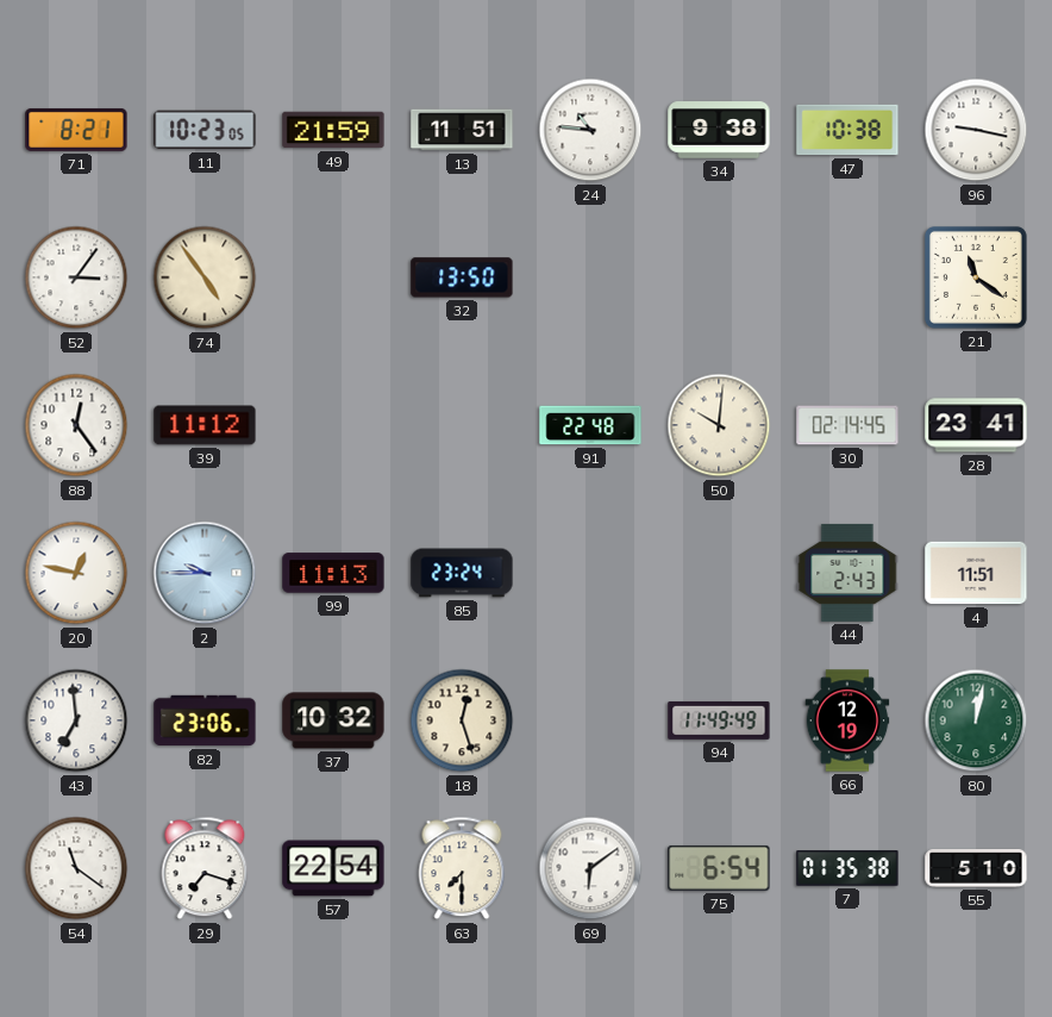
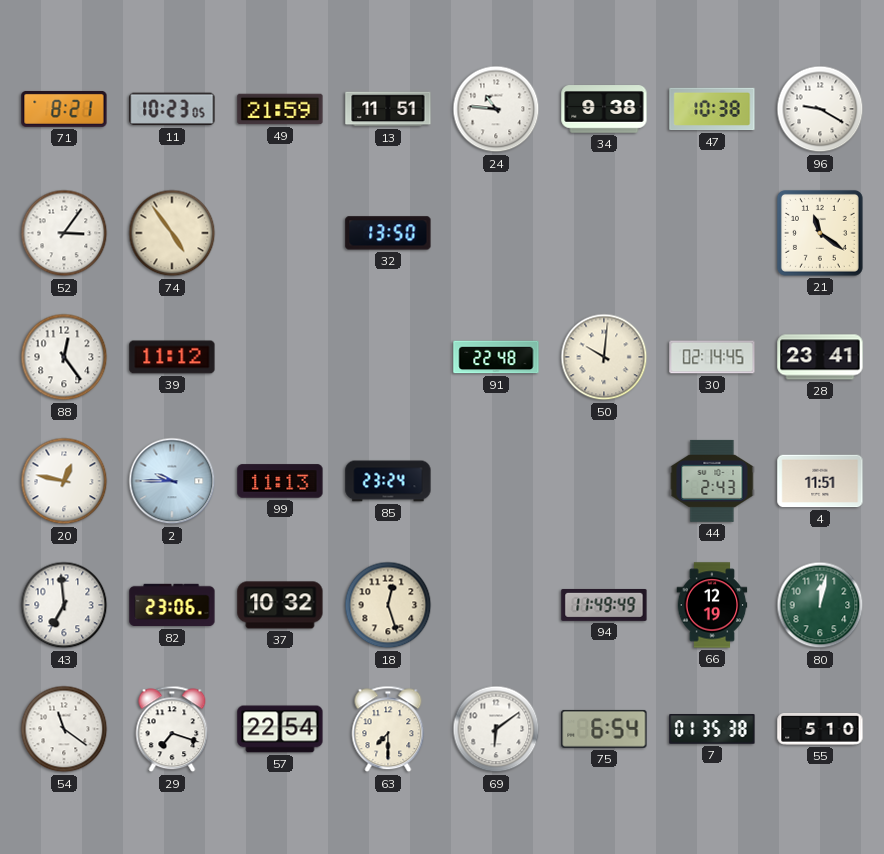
96: 9:17 -> 9:20 (820, 109)
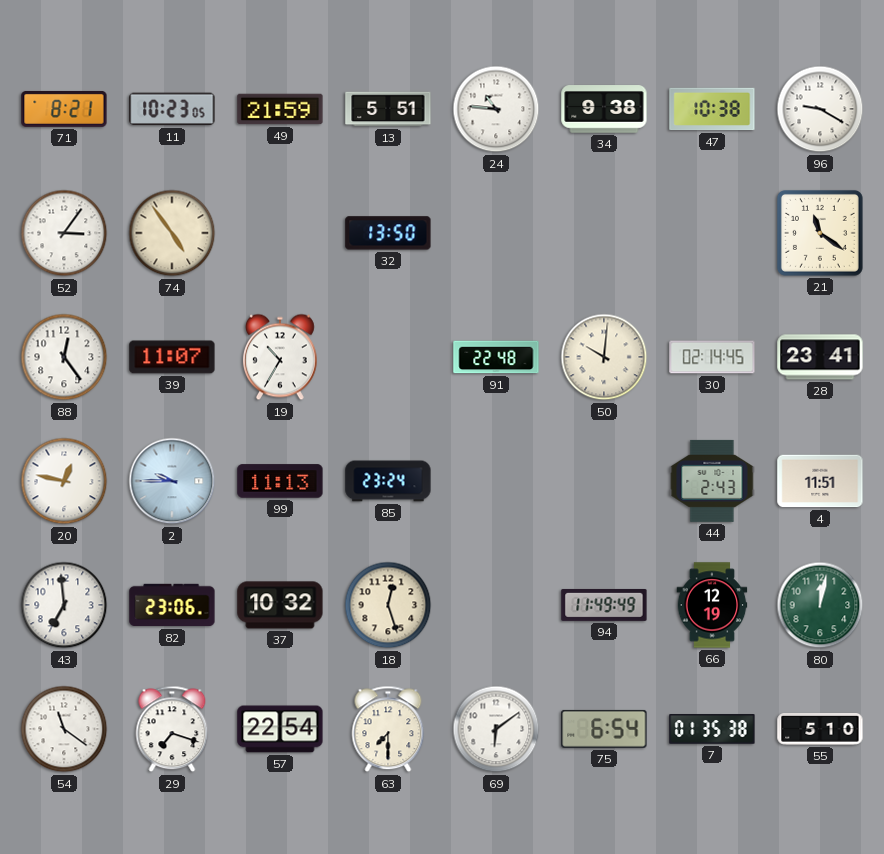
13: 11:51 -> 5:51 (388, 109)
39: 11:12 -> 11:07 (172, 357)
19: none -> 10:35 (280, 357)
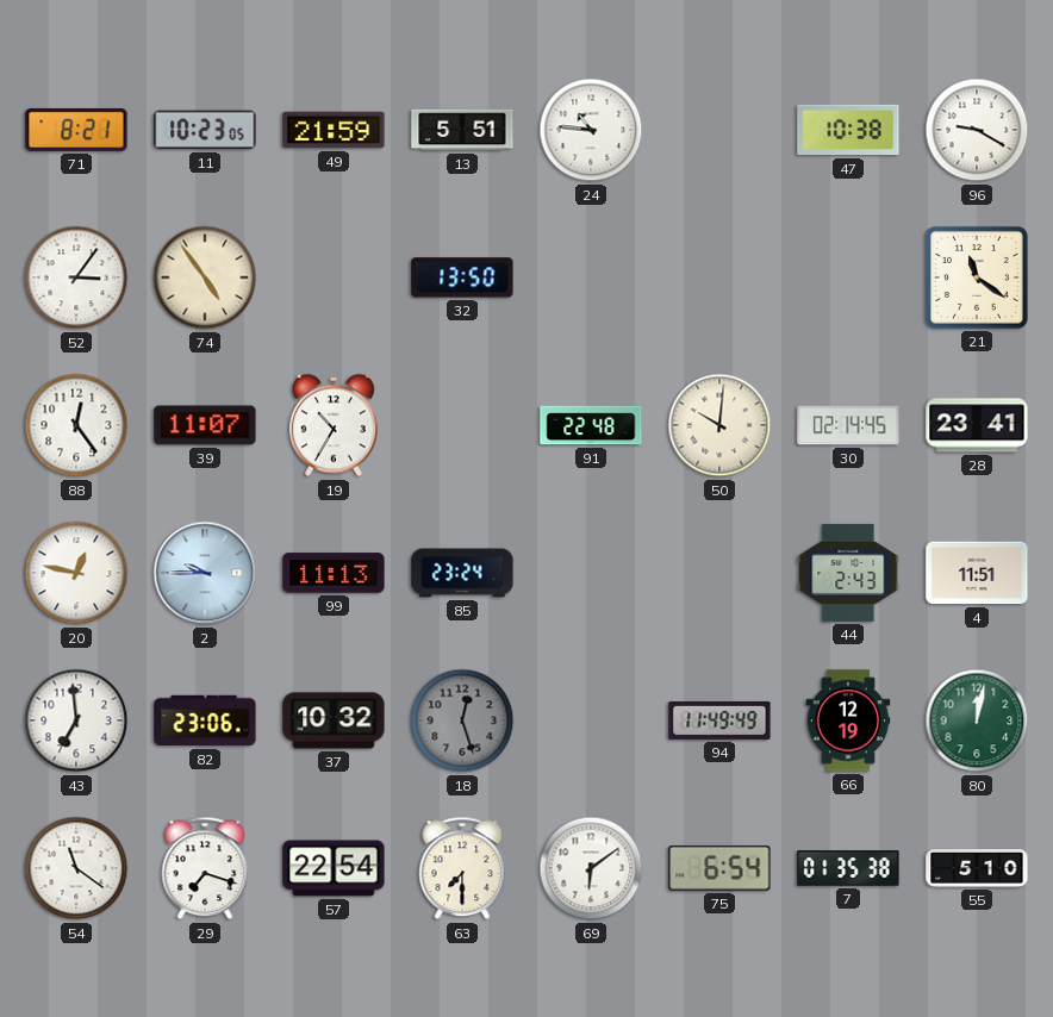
34: 9:38 -> none (604, 109)
18 dial: cream -> grey (462, 720)
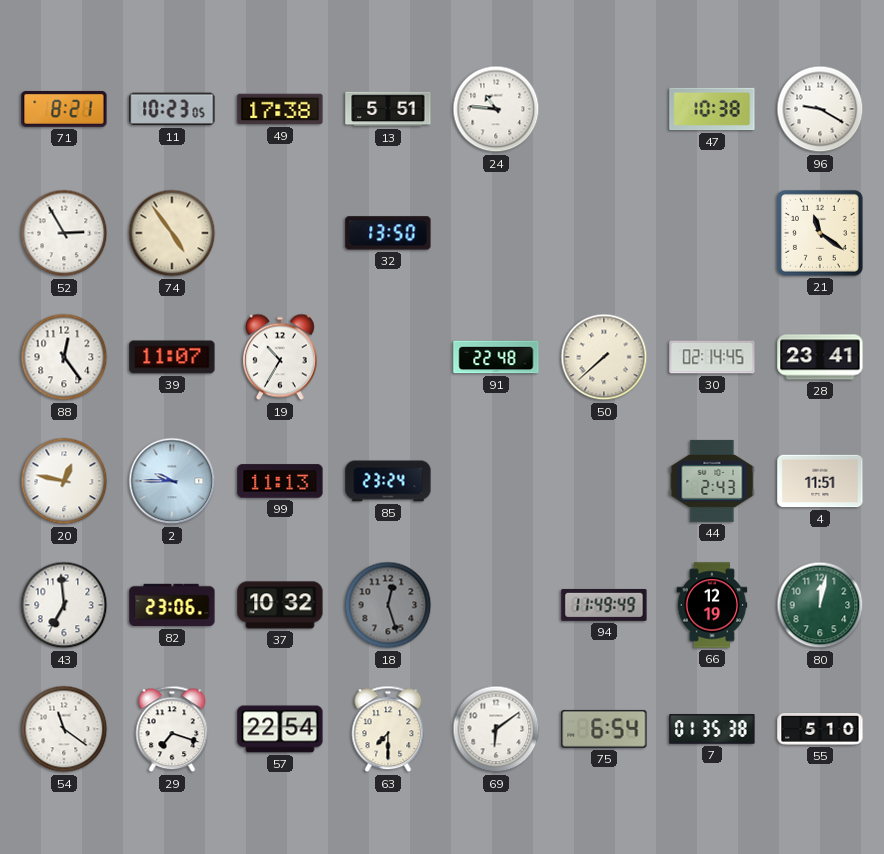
49: 21:59 -> 17:38 (280, 109)
52: 3:06 -> 2:55 (64, 233)
50: 10:01 -> 7:38 (604, 357)
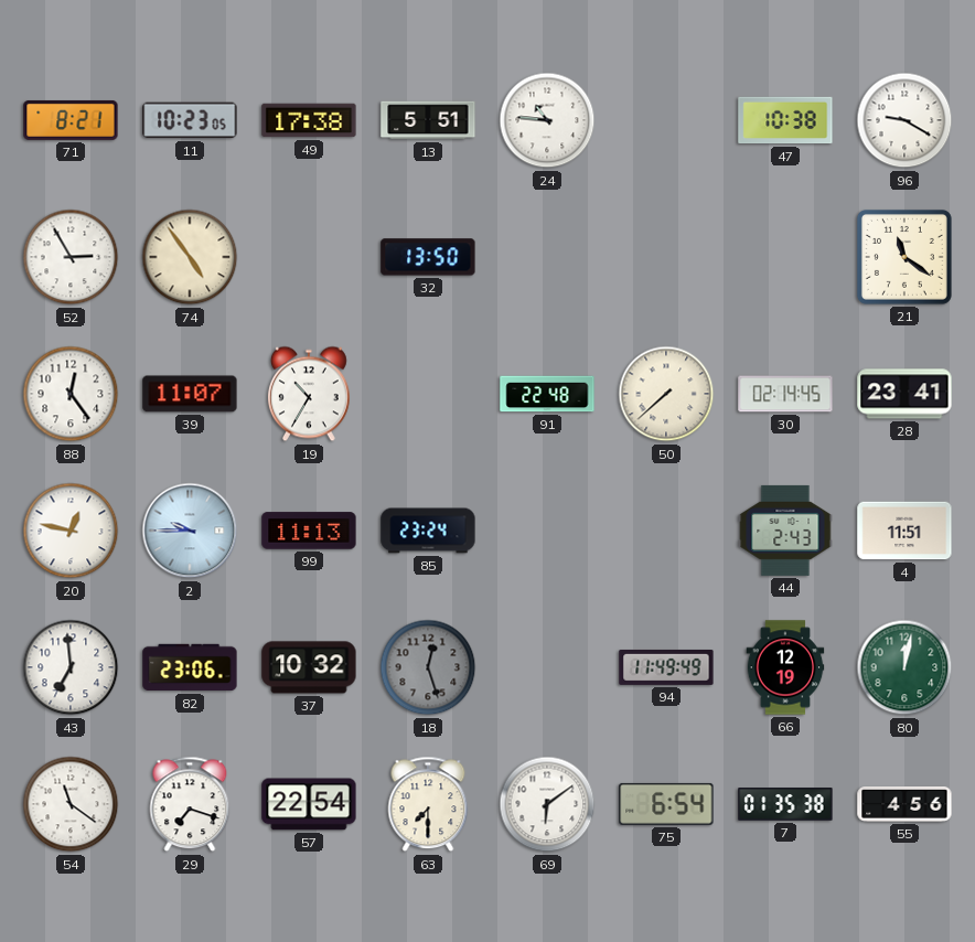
55: 5:10 -> 4:56 (904, 805)
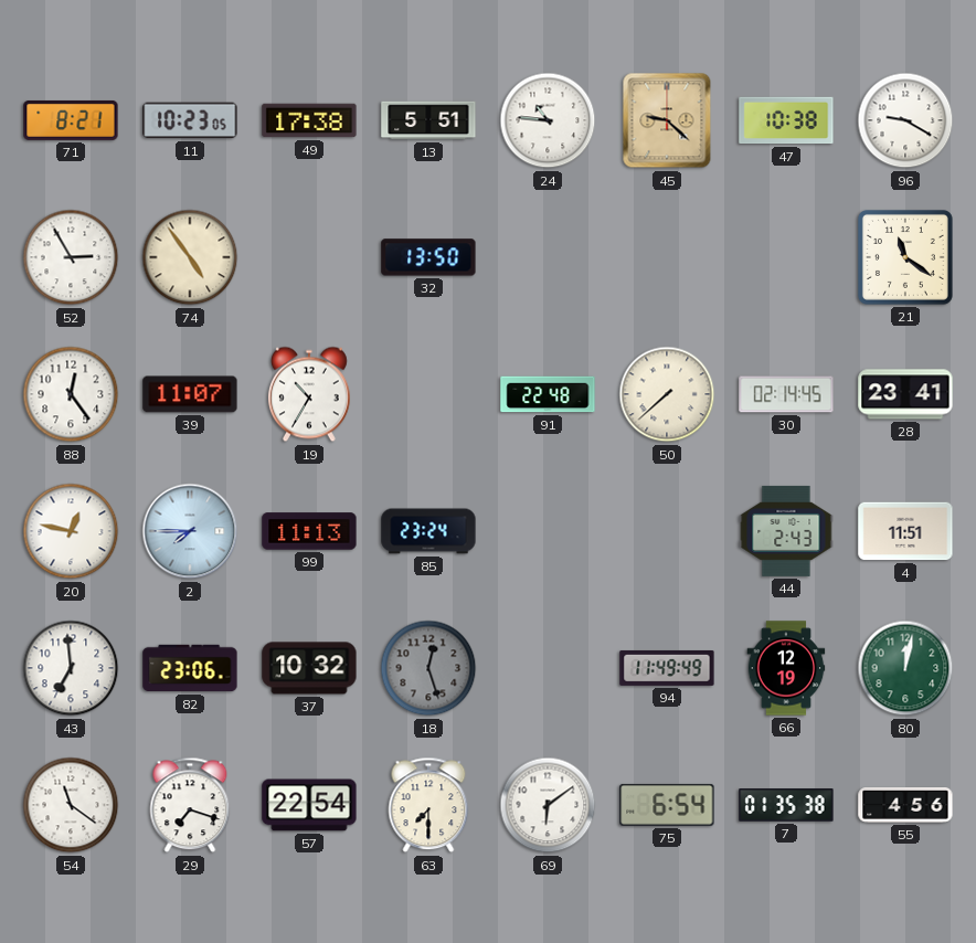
45: none -> 9:22 (667, 120)
2: 9:45 -> 7:45 (190, 531)
